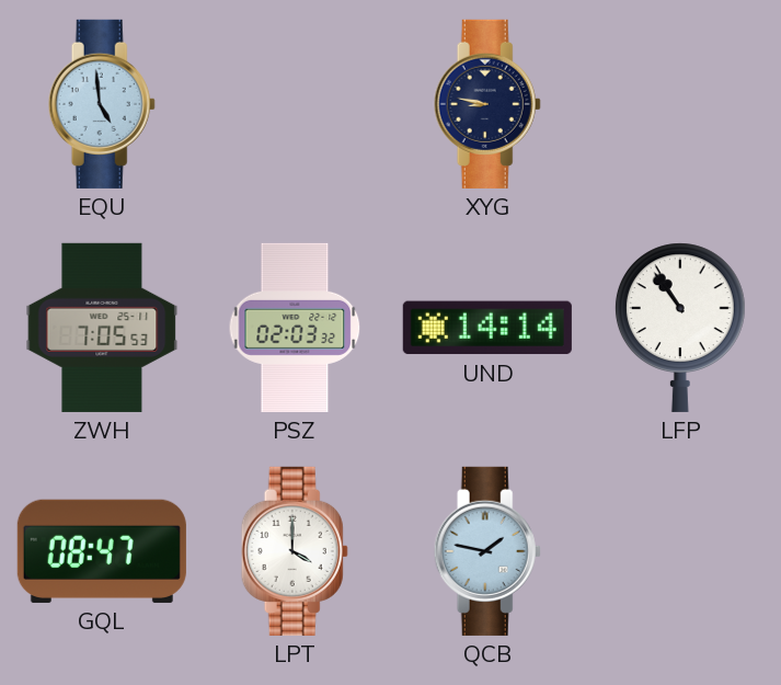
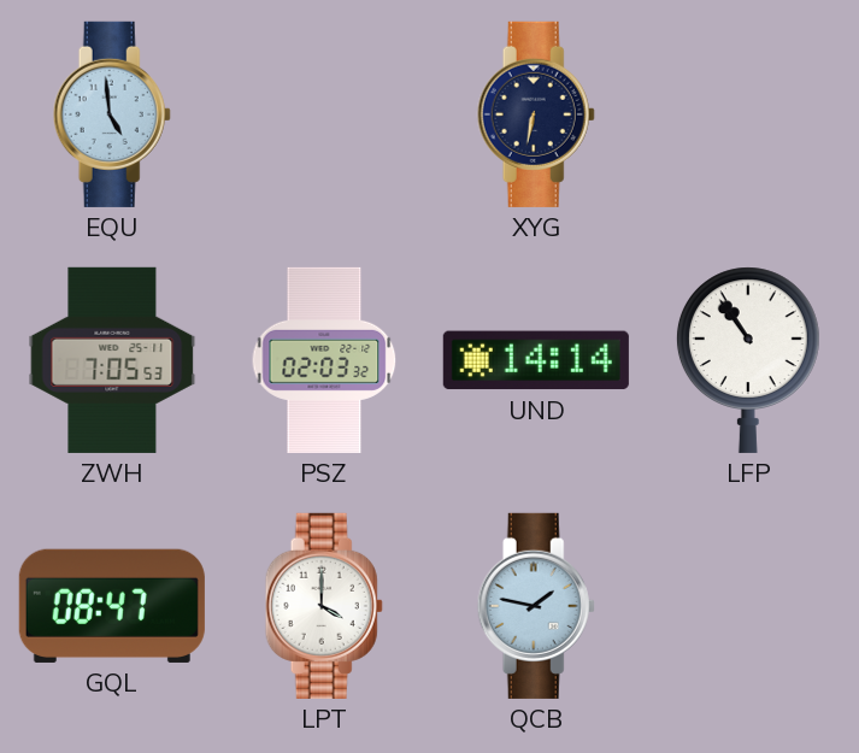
XYG: 8:47 -> 6:32 (536, 114)
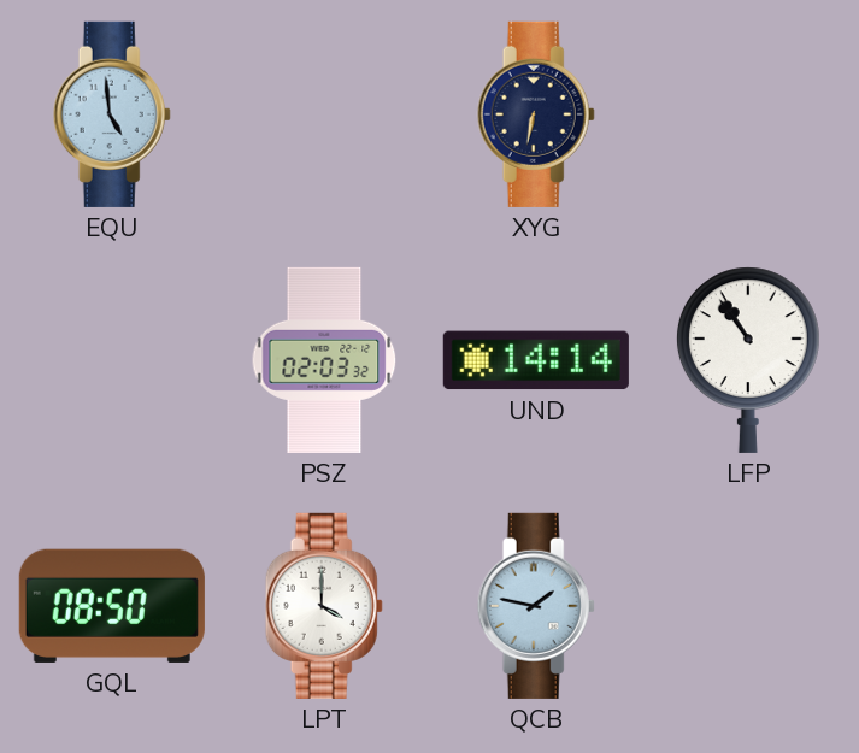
ZWH: 7:05 -> none (112, 360)
GQL: 08:47 -> 08:50 (112, 606)
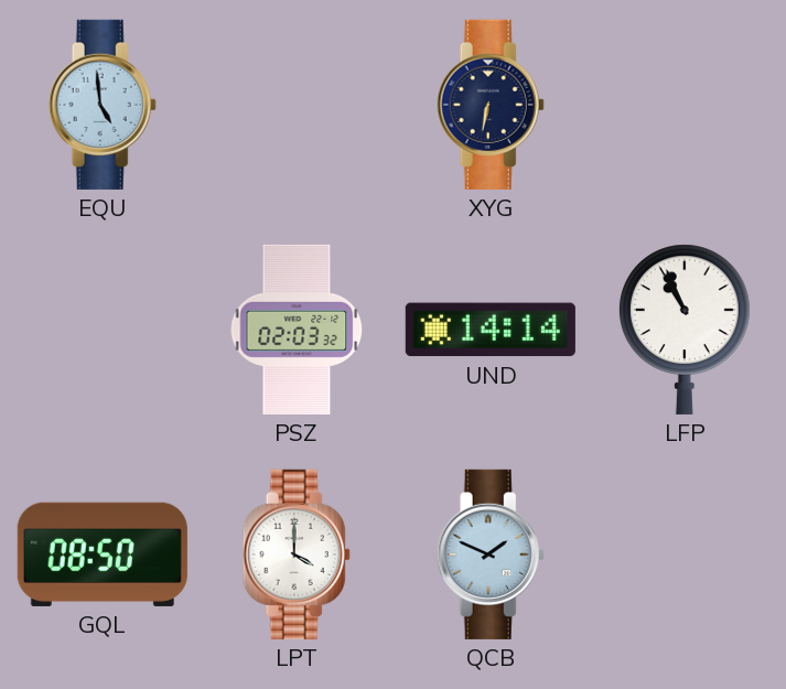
LFP: 10:54 -> 10:56 (685, 330)
QCB: 1:47 -> 1:49 (491, 555)
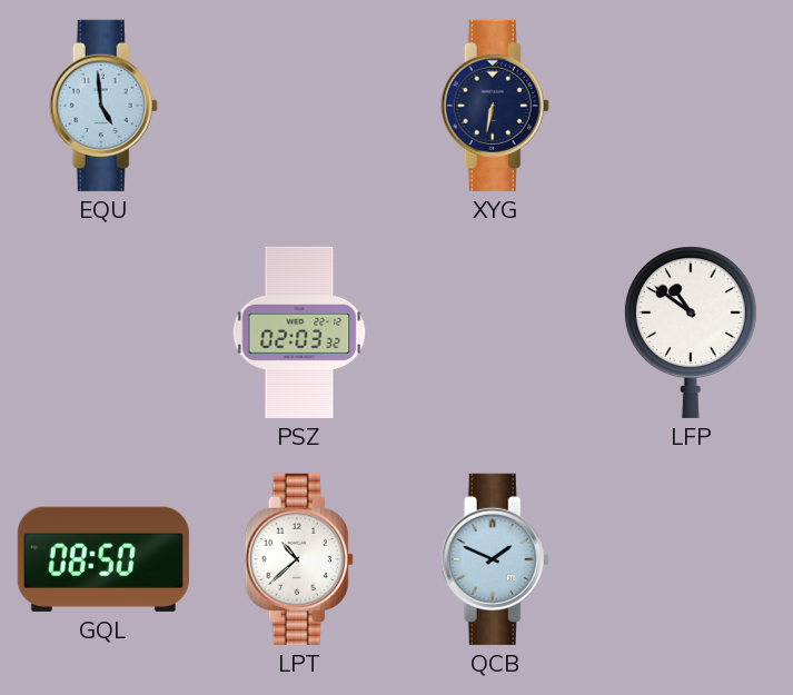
UND: 14:14 -> none (491, 330)
LFP: 10:56 -> 10:51 (691, 332)
LPT: 4:00 -> 10:38 (299, 559)
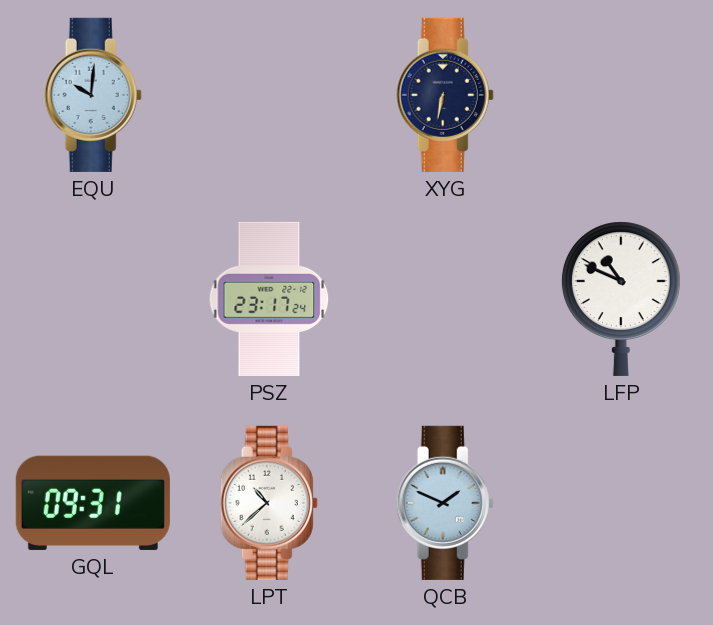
EQU: 4:59 -> 10:01 (93, 95)
PSZ: 02:03 -> 23:17 (269, 299)
LFP: 10:51 -> 10:49 (621, 299)
GQL: 08:50 -> 09:31 (93, 503)
